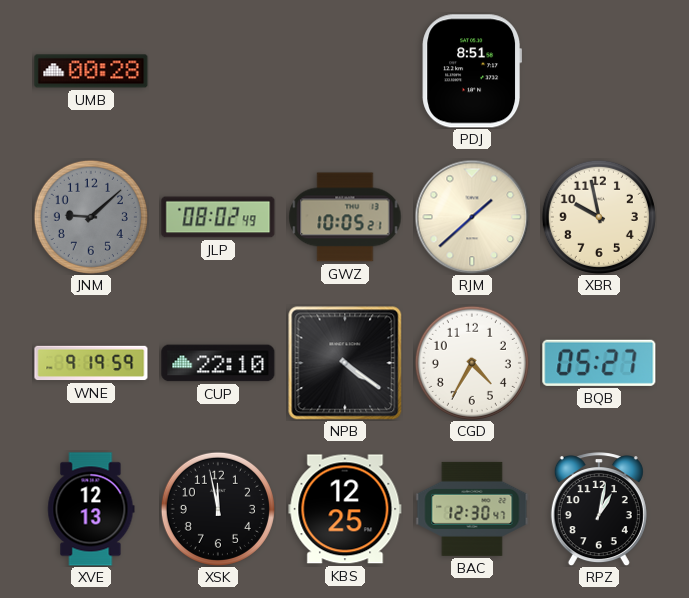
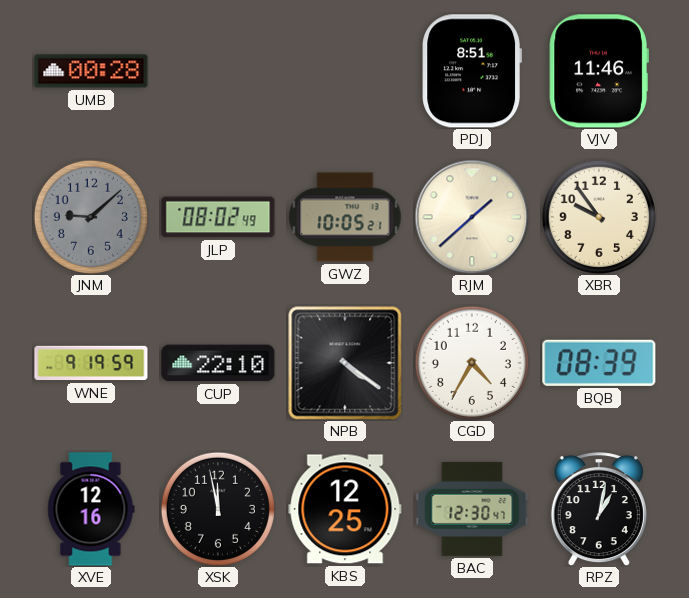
VJV: none -> 11:46 (599, 71)
XBR: 9:58 -> 9:54 (599, 217)
BQB: 05:27 -> 08:39 (599, 363)
XVE: 12:13 -> 12:16 (91, 509)
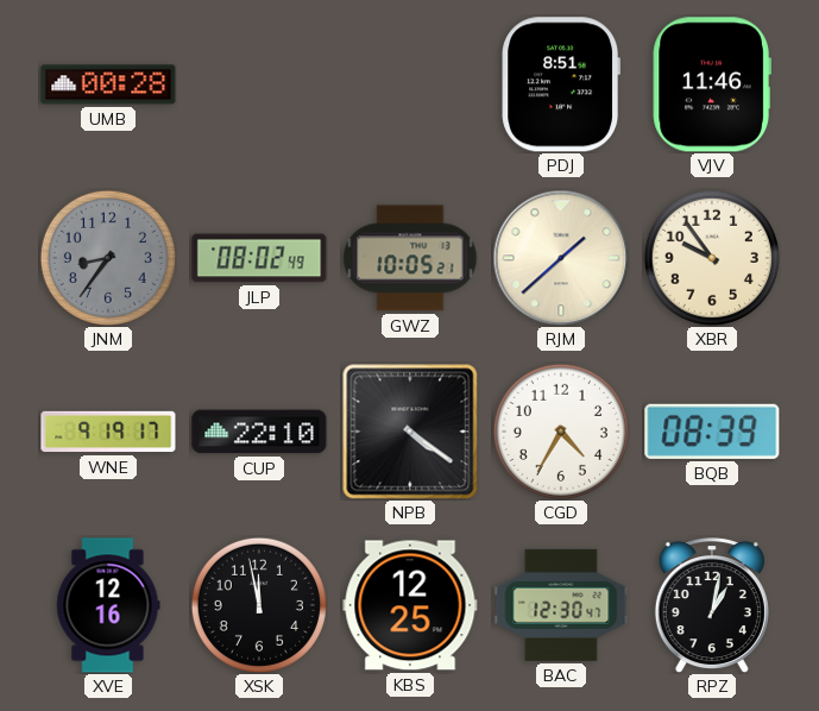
JNM: 9:08 -> 8:36 (108, 258)
WNE: 9:19:59 -> 9:19:17 (108, 432)
